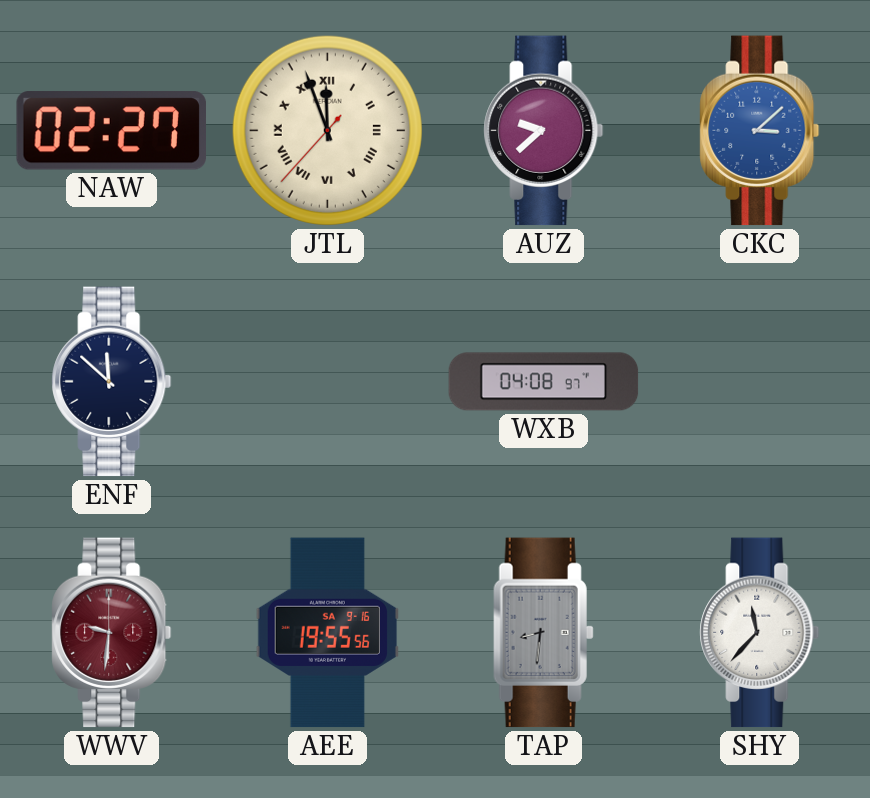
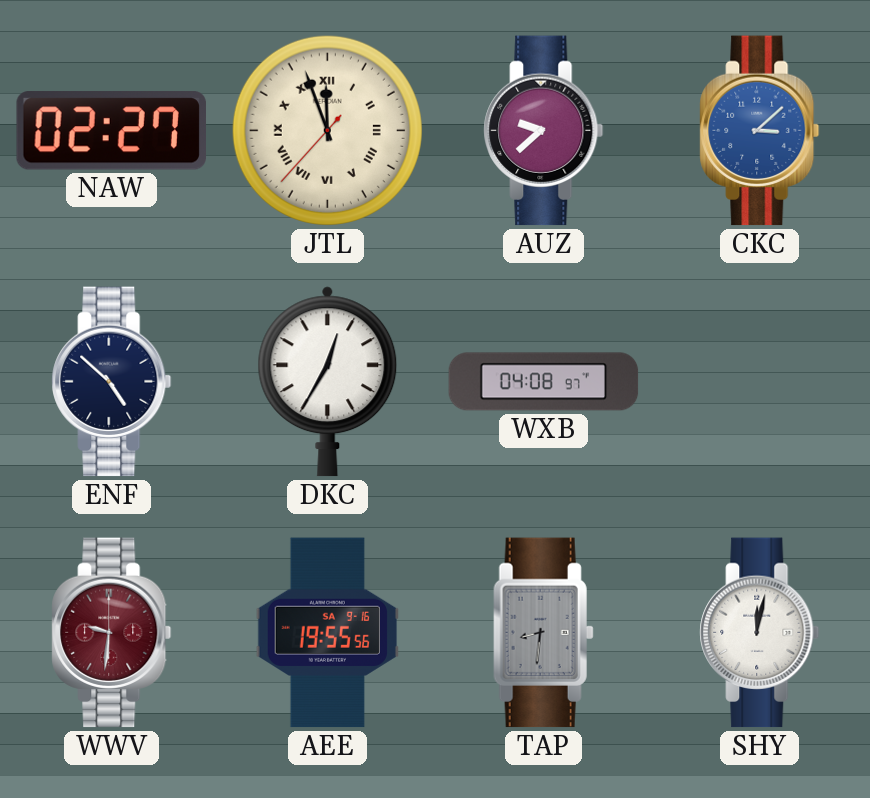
ENF: 11:52 -> 4:52 (112, 382)
DKC: none -> 12:35 (328, 382)
SHY: 11:37 -> 12:02 (760, 633)
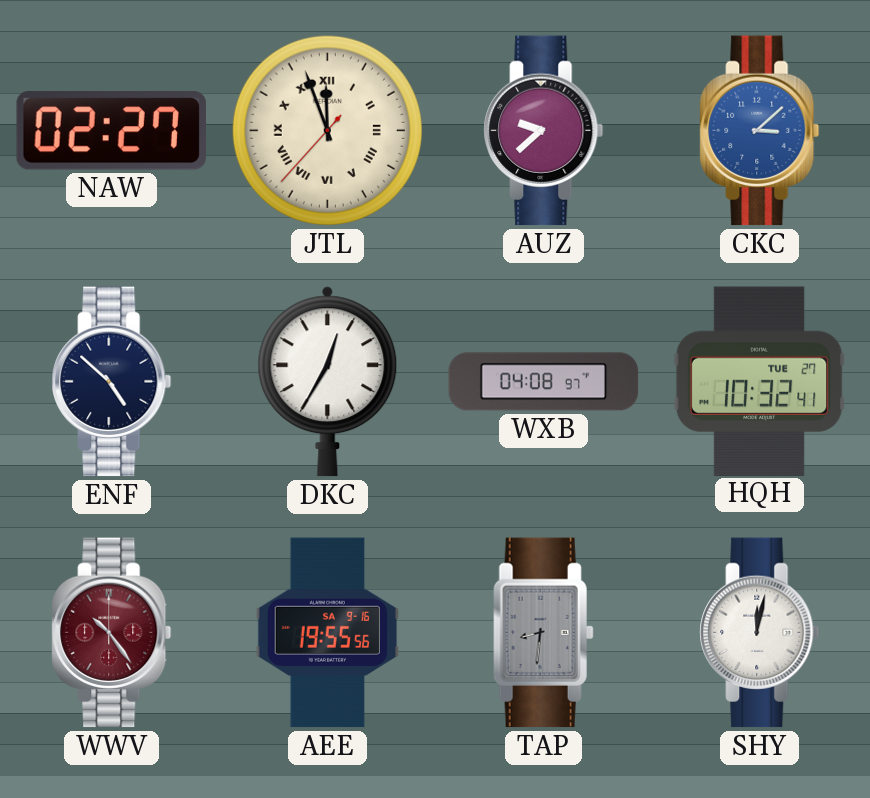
HQH: none -> 10:32 (759, 381)
WWV: 9:31 -> 10:24 (112, 633)
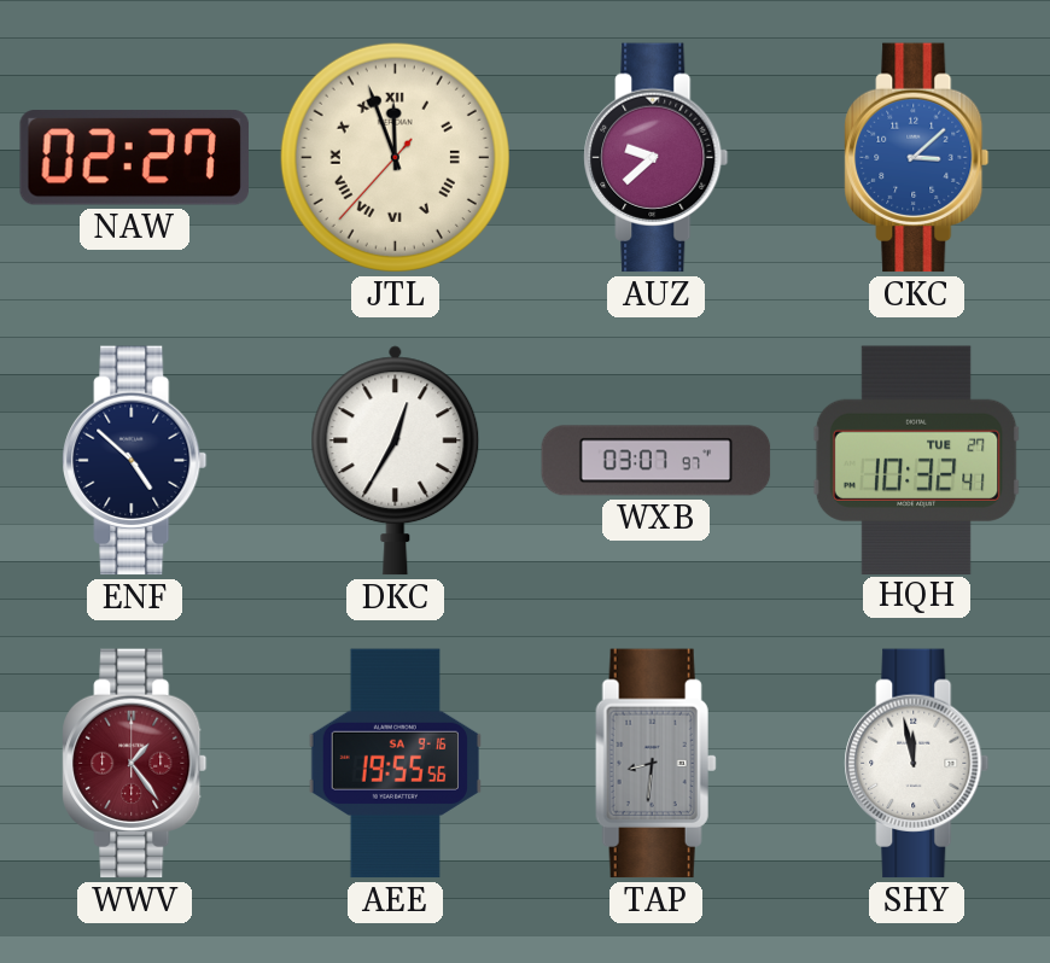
WXB: 04:08 -> 03:07 (657, 461)
WWV: 10:24 -> 1:24 (135, 764)
SHY: 12:02 -> 11:58 (917, 764)
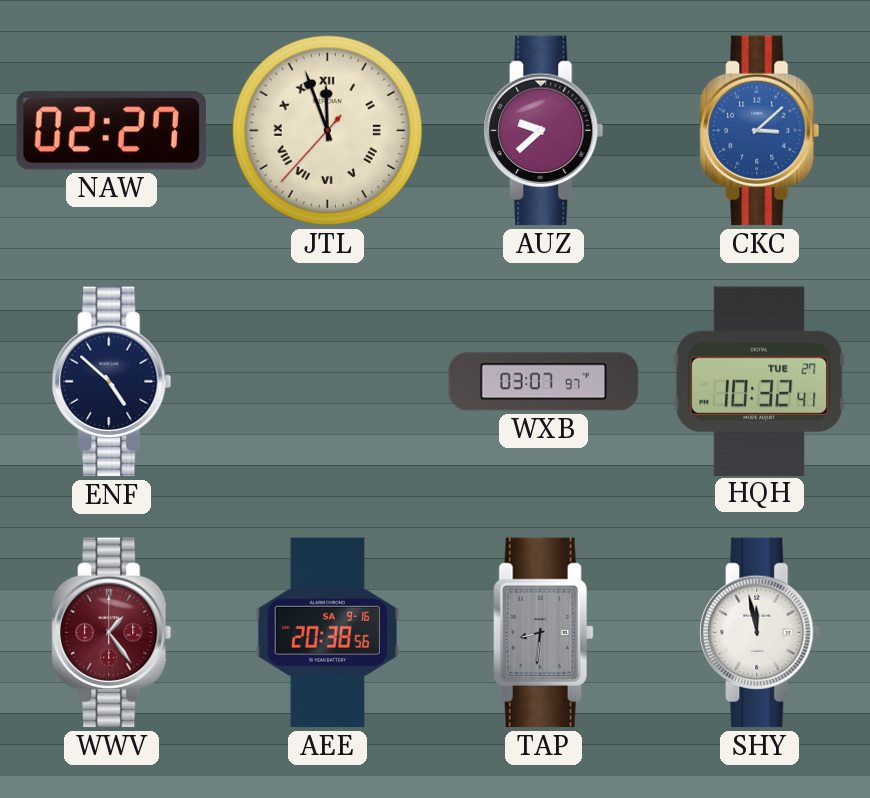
DKC: 12:35 -> none (396, 461)
AEE: 19:55 -> 20:38 (327, 633)
